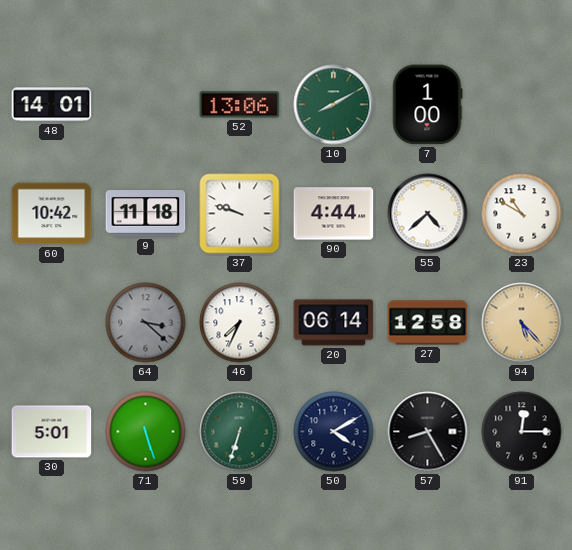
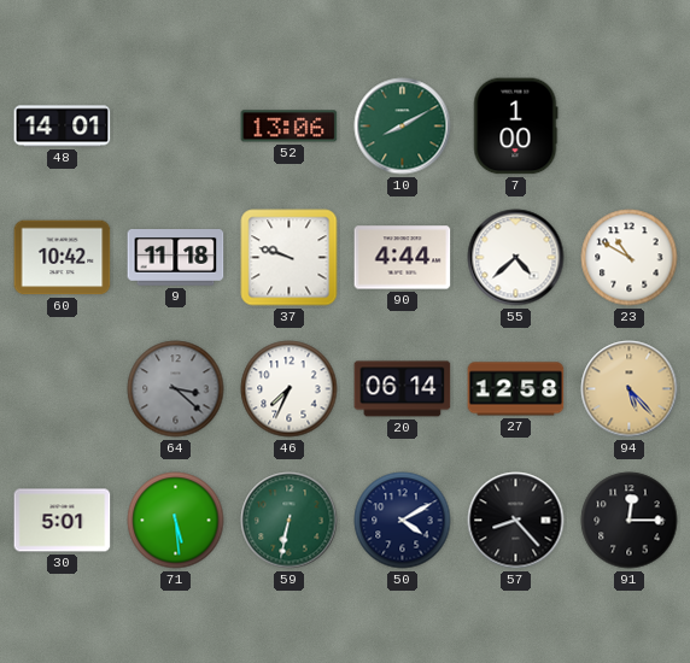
71: 5:27 -> 5:29 (176, 521)
59: 6:33 -> 6:32 (290, 521)
57: 8:25 -> 8:23 (516, 521)
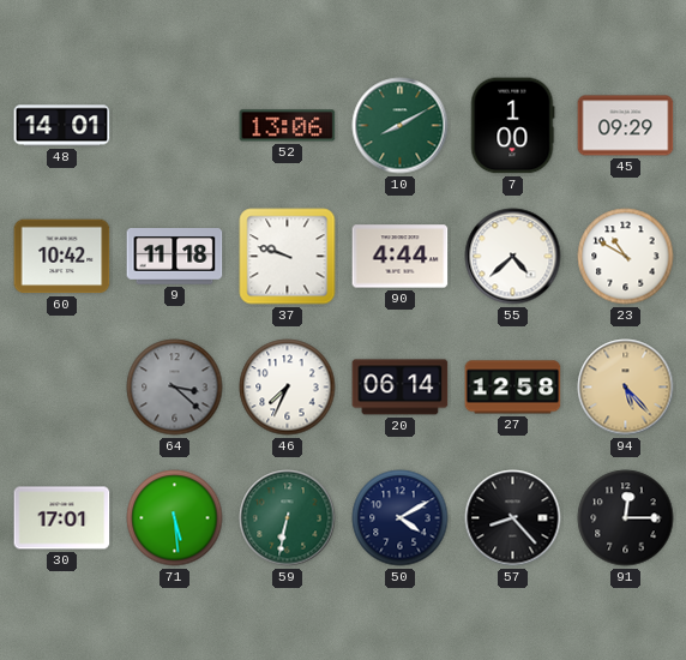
45: none -> 09:29 (626, 126)
30: 5:01 -> 17:01 (62, 518)
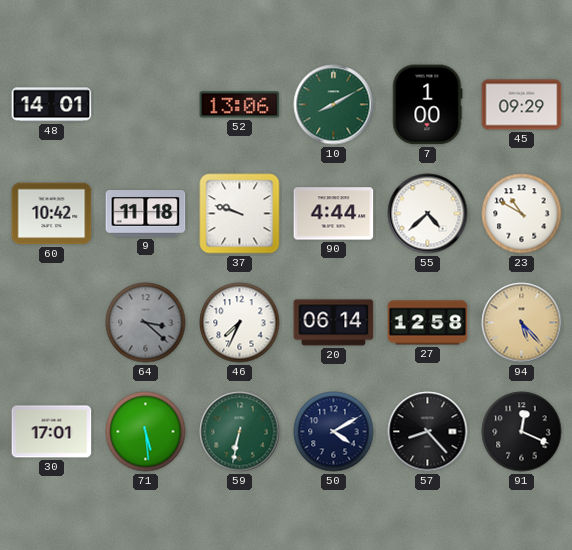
91: 12:15 -> 12:19 (522, 432)
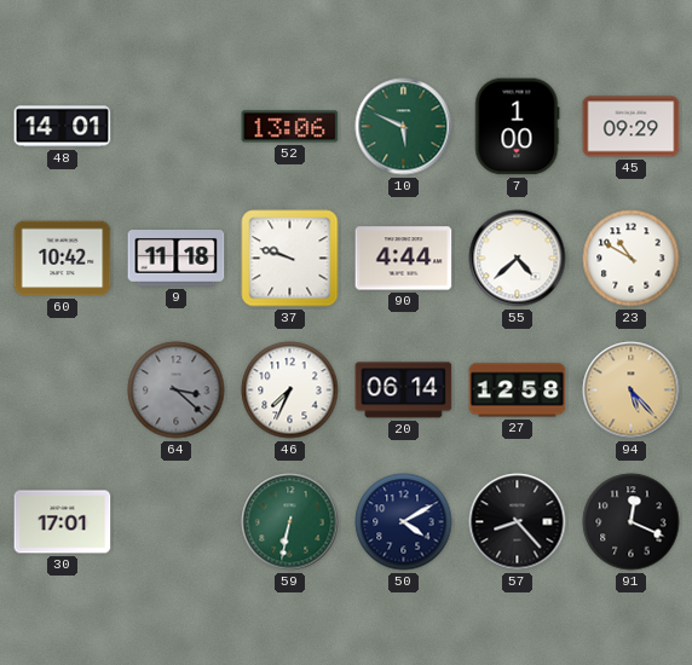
10: 8:10 -> 5:49 (404, 127)
71: 5:29 -> none (146, 432)
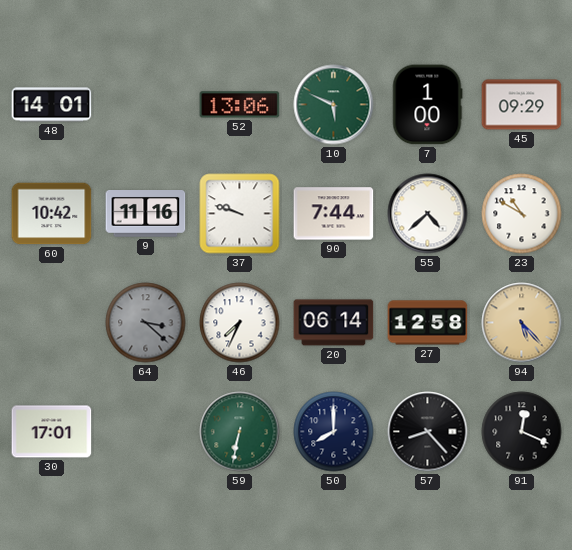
9: 11:18 -> 11:16 (146, 214)
90: 4:44 -> 7:44 (334, 214)
50: 4:10 -> 8:00 (334, 432)
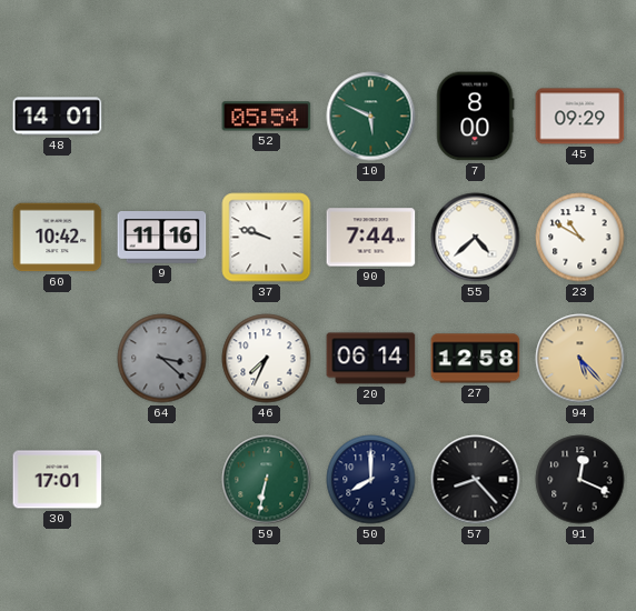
52: 13:06 -> 05:54 (267, 117)
7: 1:00 -> 8:00 (475, 117)
